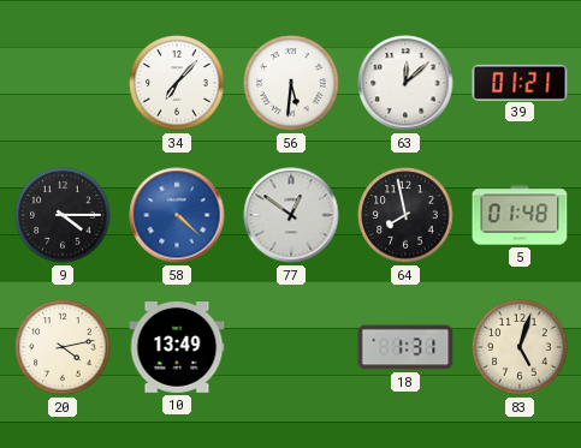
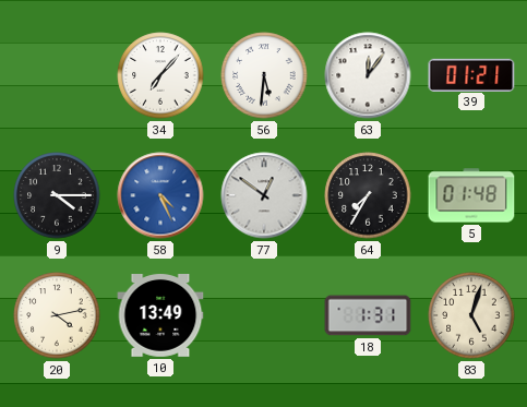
63: 12:08 -> 12:06 (368, 75)
58: 4:22 -> 4:26 (160, 195)
64: 7:58 -> 7:35 (368, 195)
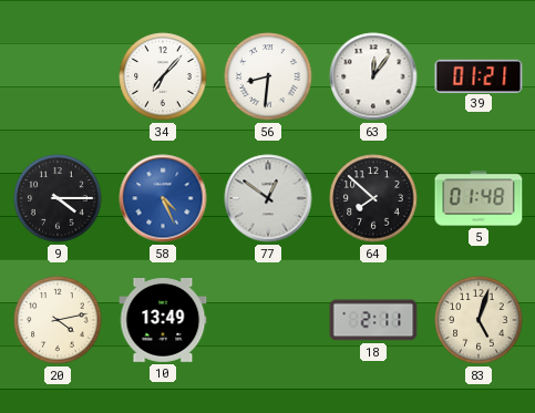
56: 5:31 -> 8:31 (268, 76)
64: 7:35 -> 7:52 (373, 198)
18: 1:31 -> 2:11 (373, 320)
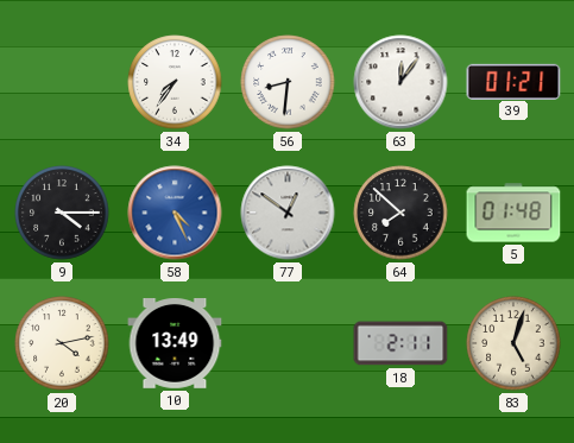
34: 7:07 -> 7:36 (175, 82)
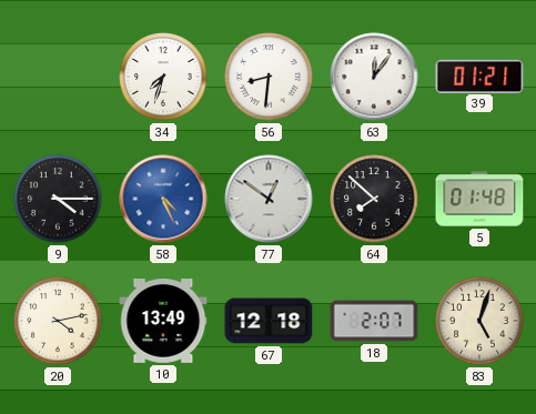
34: 7:36 -> 7:33 (163, 77)
67: none -> 12:18 (269, 321)
18: 2:11 -> 2:07 (374, 321)
